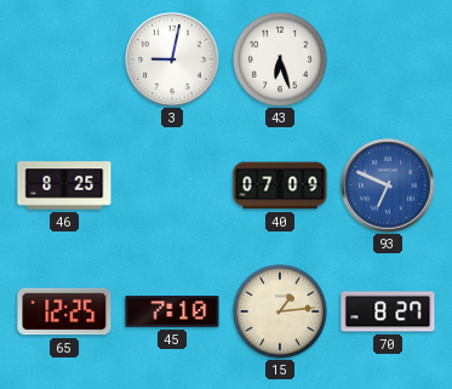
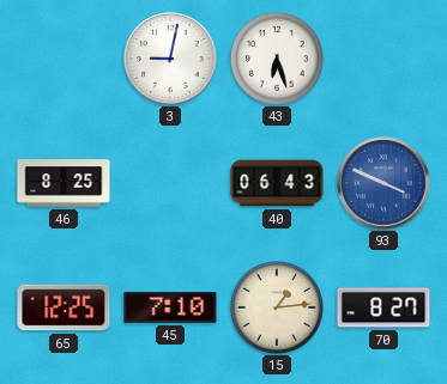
40: 07:09 -> 06:43 (277, 183)
93: 6:49 -> 3:49 (383, 183)
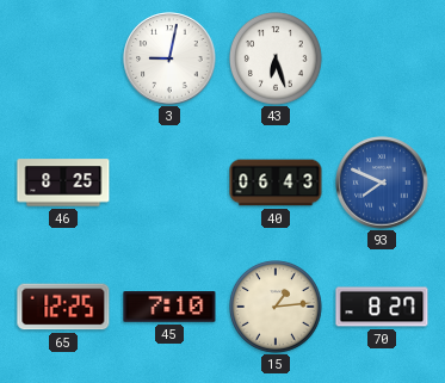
93: 3:49 -> 7:49 (382, 183)
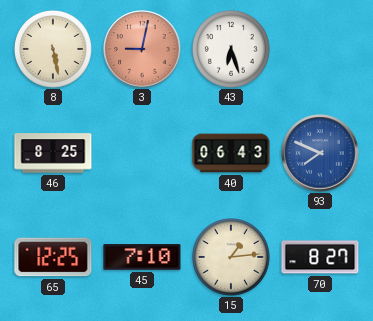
8: none -> 5:28 (54, 50)
3 dial: white -> salmon (142, 49)
